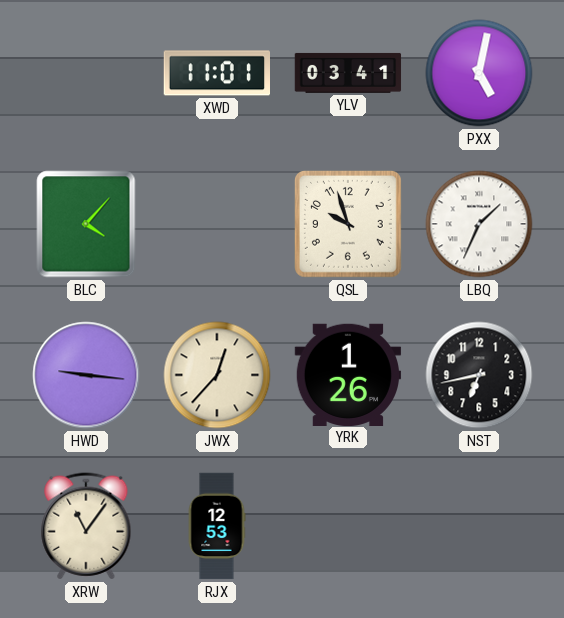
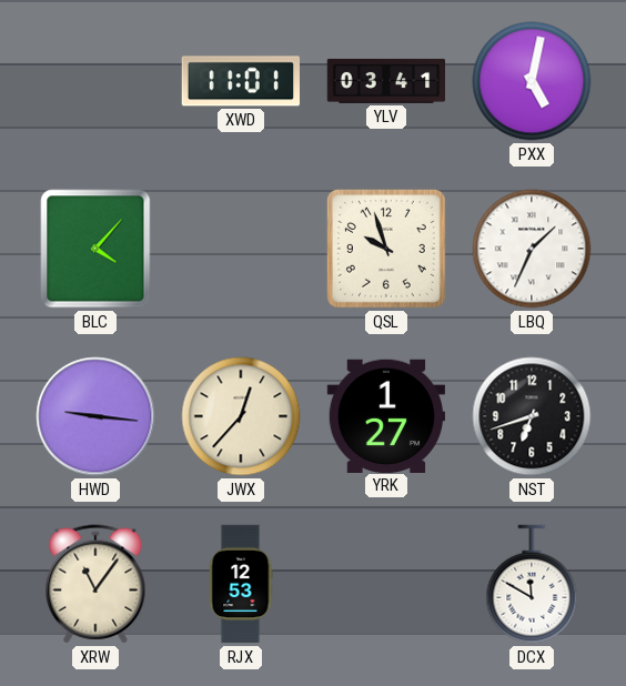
YRK: 1:26 -> 1:27 (386, 415)
NST: 6:43 -> 6:42 (532, 416)
DCX: none -> 11:50 (532, 584)
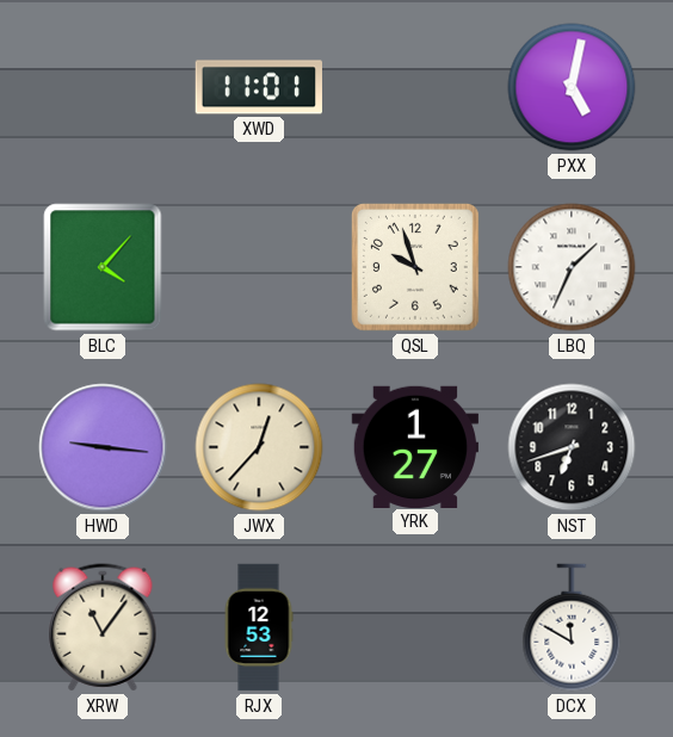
YLV: 03:41 -> none (386, 81)
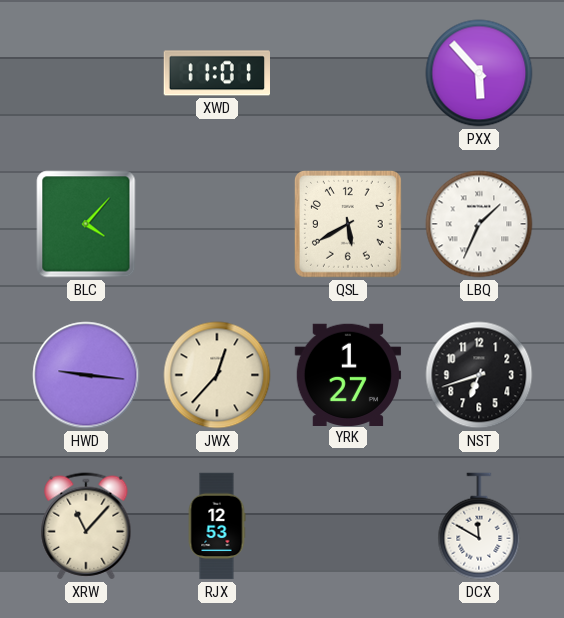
PXX: 5:02 -> 5:53 (479, 73)
QSL: 9:57 -> 5:40 (348, 224)
XRW: 11:06 -> 11:07 (86, 526)
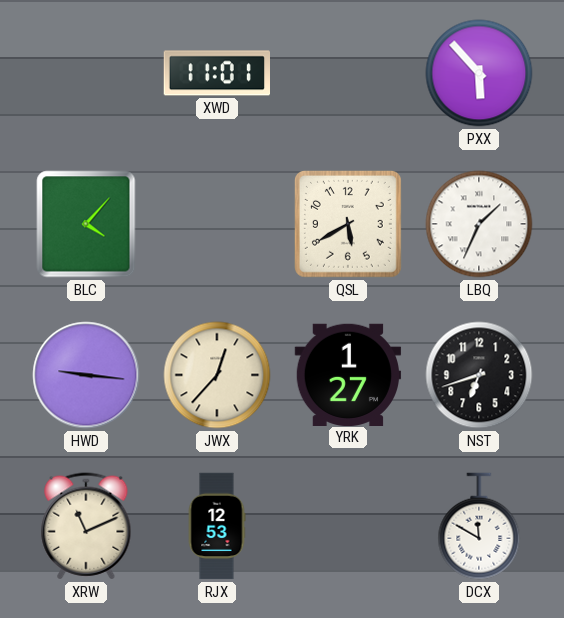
XRW: 11:07 -> 11:11 (86, 526)
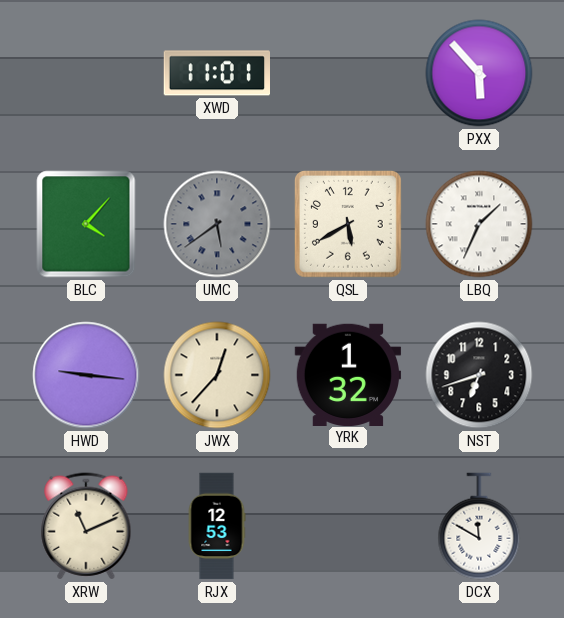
UMC: none -> 5:39 (217, 224)
YRK: 1:27 -> 1:32 (348, 374)
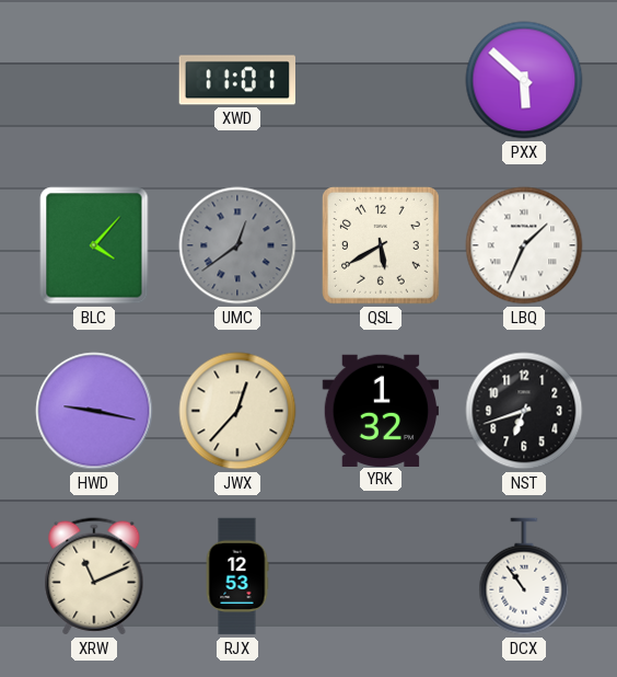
PXX: 5:53 -> 5:52 (524, 80)
UMC: 5:39 -> 12:39 (237, 245)
HWD: 9:16 -> 9:17 (94, 411)
DCX: 11:50 -> 10:54 (524, 576)
